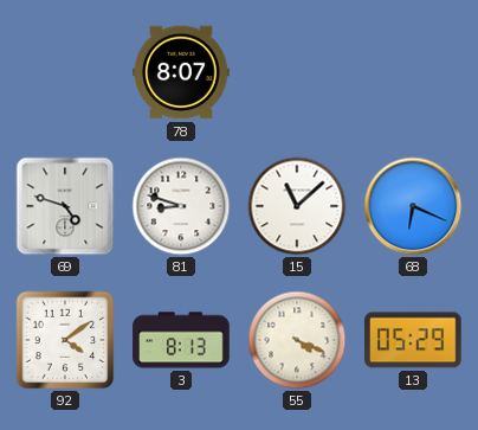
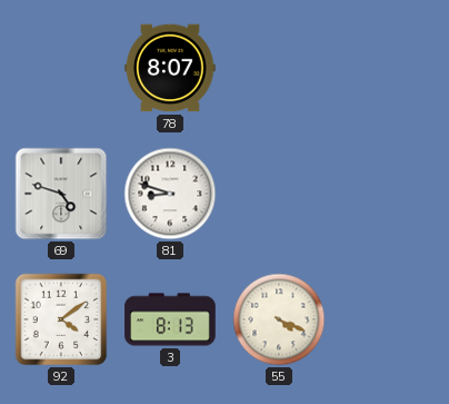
15: 11:08 -> none (297, 206)
68: 6:19 -> none (413, 206)
13: 05:29 -> none (414, 340)
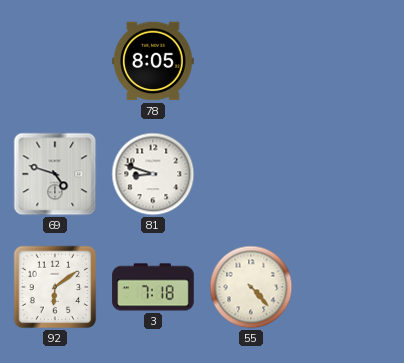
78: 8:07 -> 8:05 (153, 61)
92: 4:09 -> 6:09 (55, 287)
3: 8:13 -> 7:18 (153, 287)
55: 4:19 -> 4:23 (251, 287)
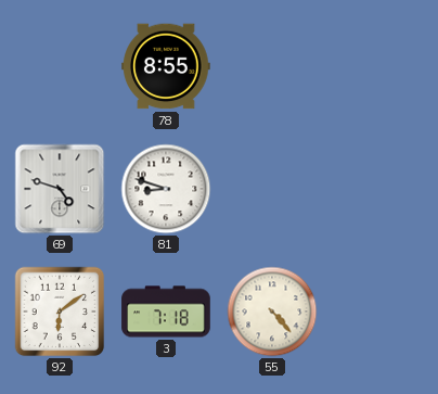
78: 8:05 -> 8:55 (166, 66)
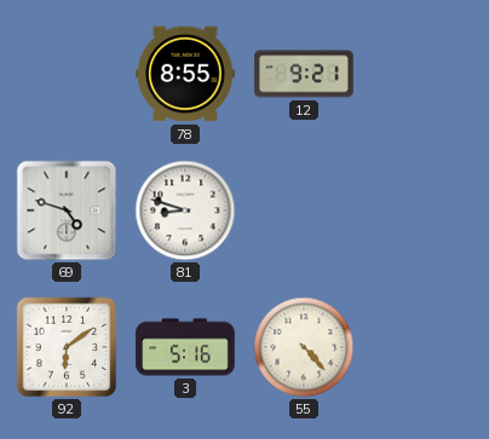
12: none -> 9:21 (304, 74)
3: 7:18 -> 5:16 (185, 347)
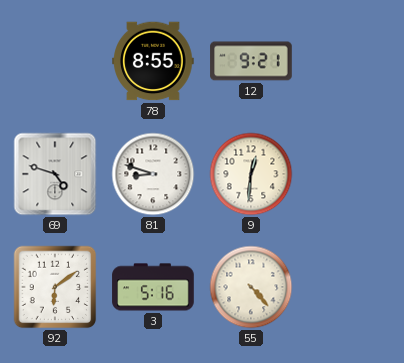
9: none -> 12:31 (251, 174)
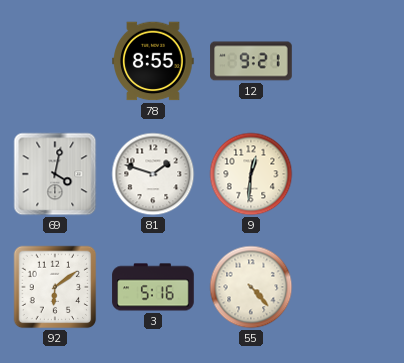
69: 4:48 -> 4:02 (55, 174)
81: 8:48 -> 1:48 (153, 174)
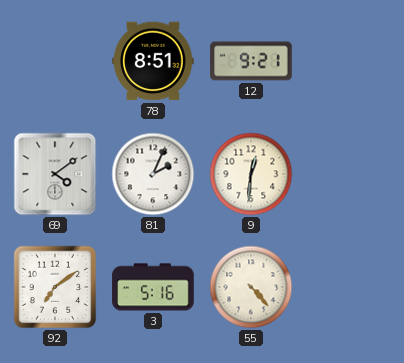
78: 8:55 -> 8:51 (153, 61)
69: 4:02 -> 4:09 (55, 174)
81: 1:48 -> 2:04 (153, 174)
92: 6:09 -> 7:09 (55, 287)
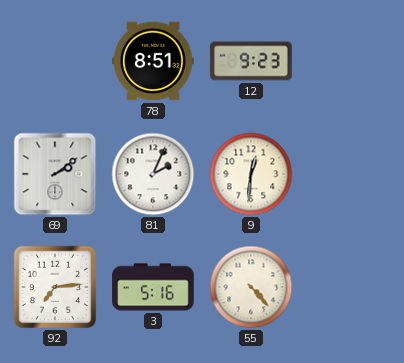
12: 9:21 -> 9:23 (251, 61)
69: 4:09 -> 2:09 (55, 174)
92: 7:09 -> 7:14 (55, 287)
